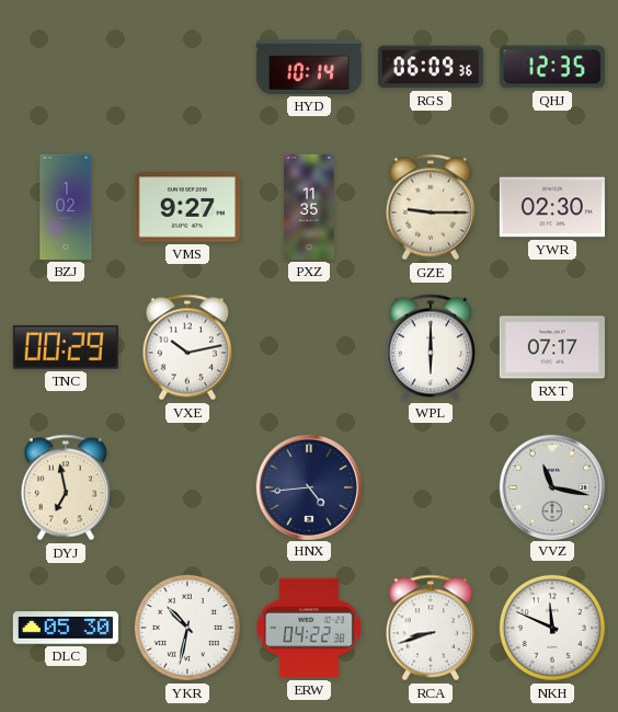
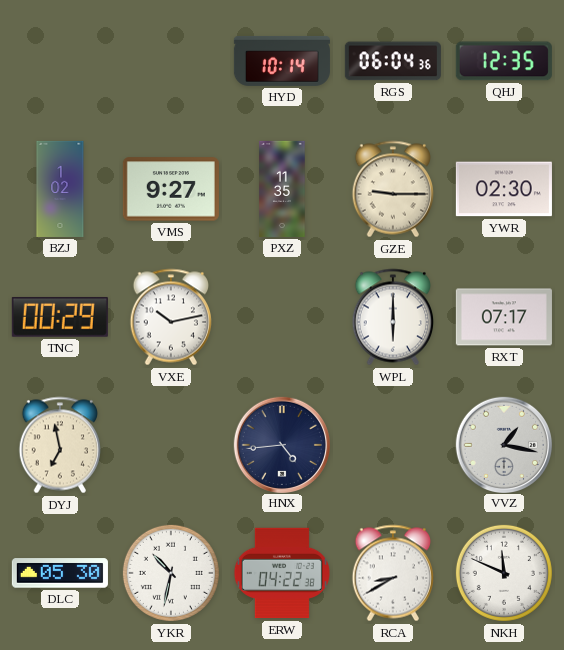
RGS: 06:09 -> 06:04 (393, 61)
VVZ: 11:17 -> 1:17 (503, 444)
RCA: 8:42 -> 8:40 (392, 573)
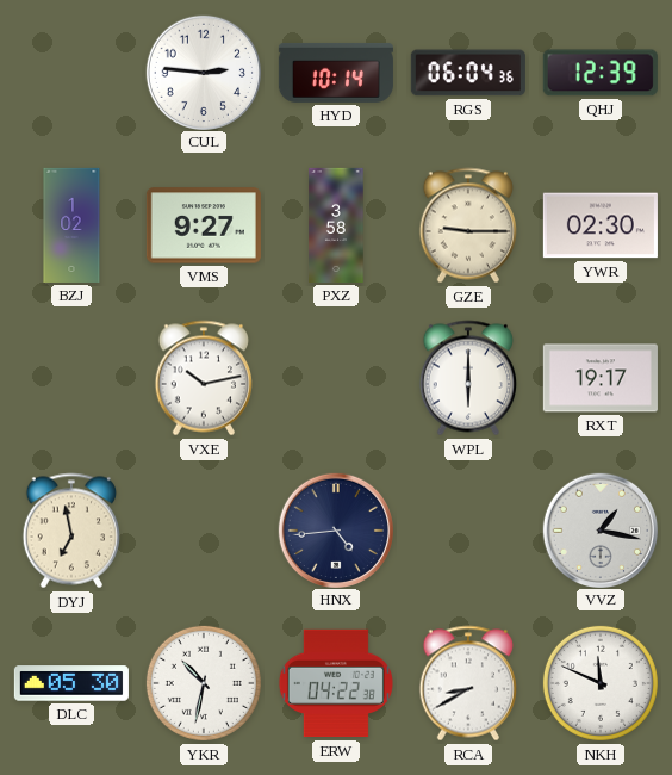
CUL: none -> 2:46 (203, 72)
QHJ: 12:35 -> 12:39 (601, 73)
PXZ: 11:35 -> 3:58 (336, 225)
TNC: 00:29 -> none (60, 317)
RXT: 07:17 -> 19:17 (601, 378)
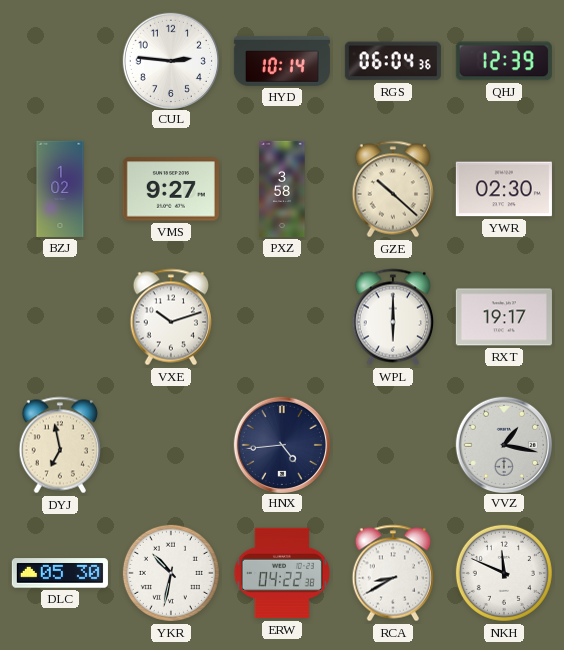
GZE: 9:15 -> 10:22 (392, 189)
VXE: 10:13 -> 10:12 (170, 317)
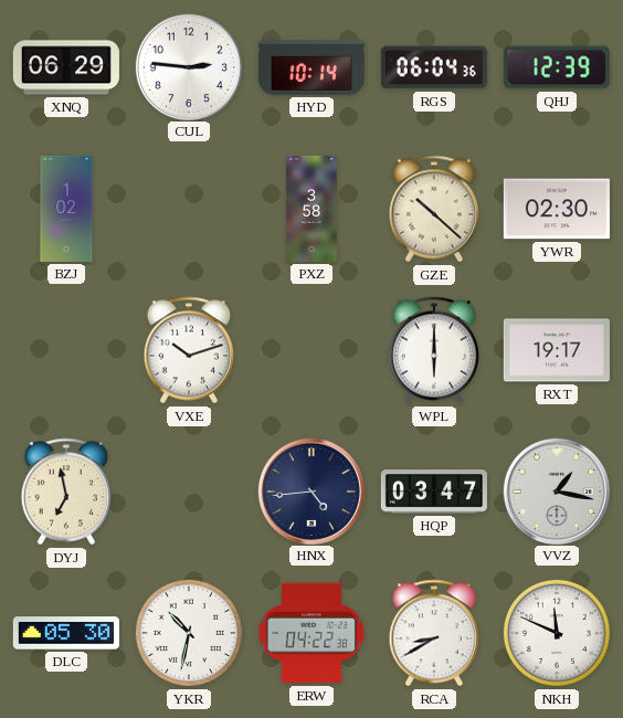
XNQ: none -> 06:29 (66, 67)
VMS: 9:27 -> none (171, 189)
HQP: none -> 03:47 (434, 492)
